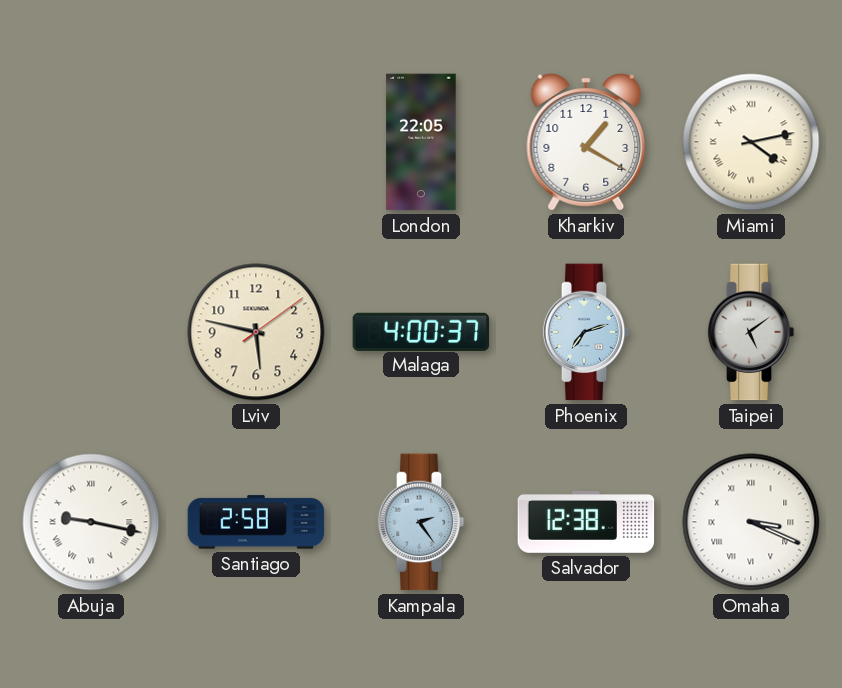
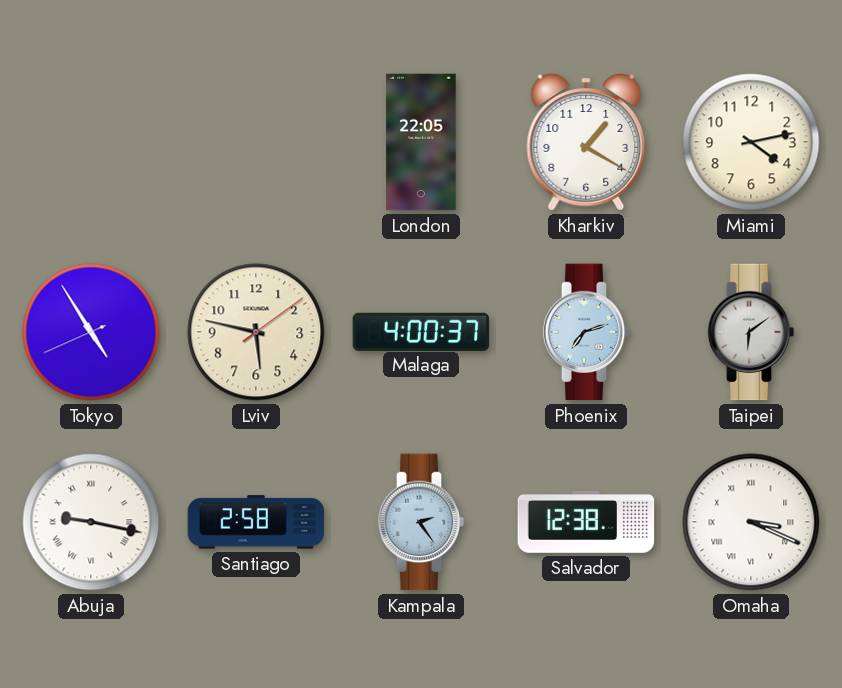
Miami numerals: Roman -> Arabic (751, 142)
Tokyo: none -> 4:54 (91, 332)
Taipei: 5:09 -> 6:09 (751, 332)
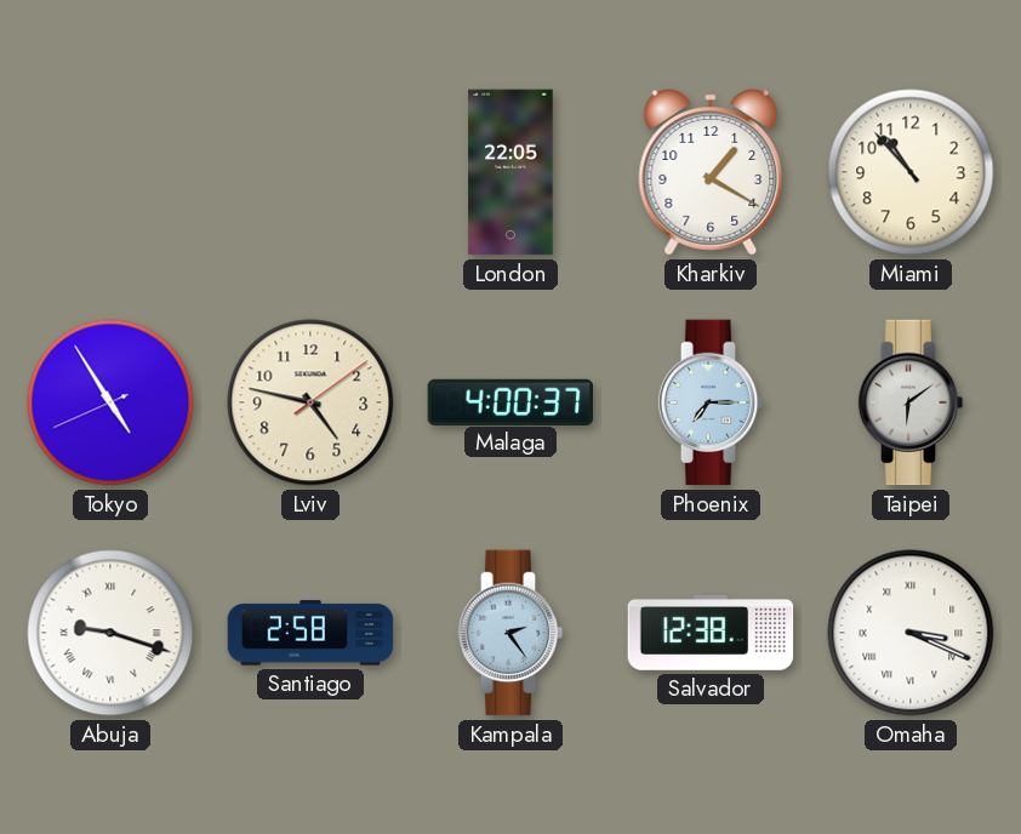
Miami: 4:13 -> 10:53 (911, 172)
Lviv: 5:47 -> 4:47 (310, 402)
Phoenix: 7:12 -> 7:15 (711, 402)
Abuja: 9:17 -> 9:18 (110, 633)
